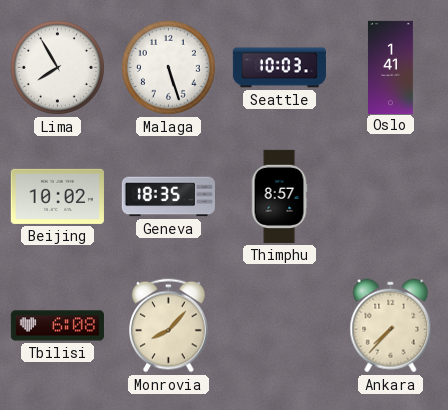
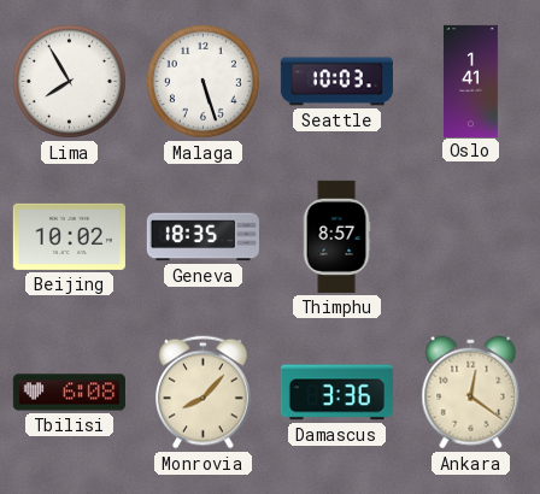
Damascus: none -> 3:36 (336, 393)
Ankara: 7:37 -> 12:21 (471, 393)
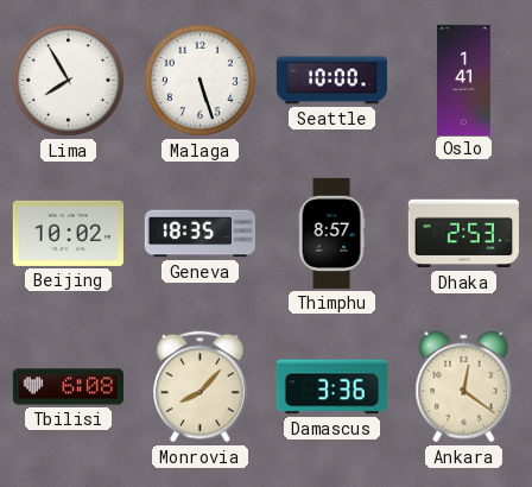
Seattle: 10:03 -> 10:00 (331, 81)
Dhaka: none -> 2:53 (463, 234)
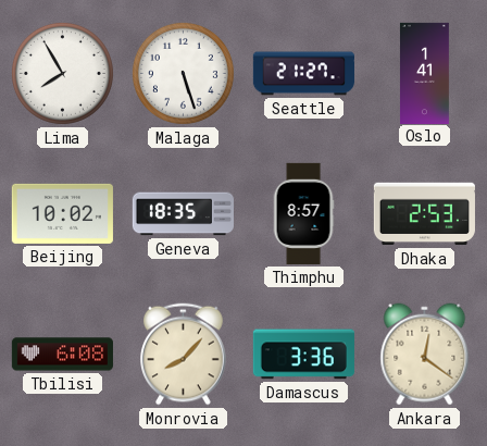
Seattle: 10:00 -> 21:27 (303, 74)
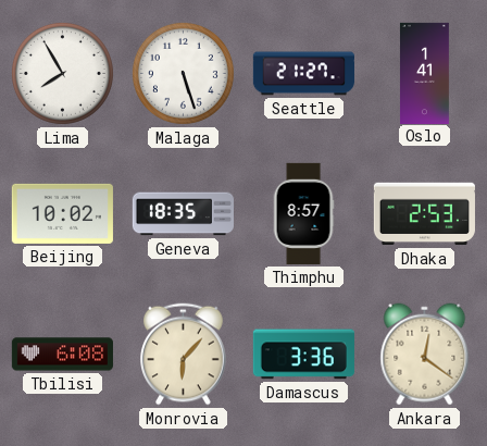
Monrovia: 8:07 -> 6:07 (184, 355)
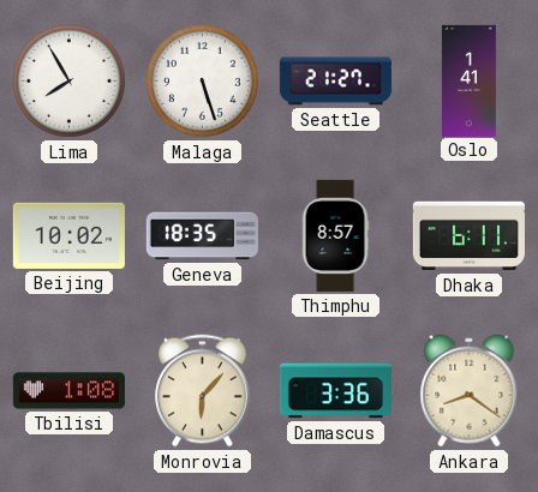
Dhaka: 2:53 -> 6:11 (468, 236)
Tbilisi: 6:08 -> 1:08 (68, 391)
Ankara: 12:21 -> 8:21 (470, 391)
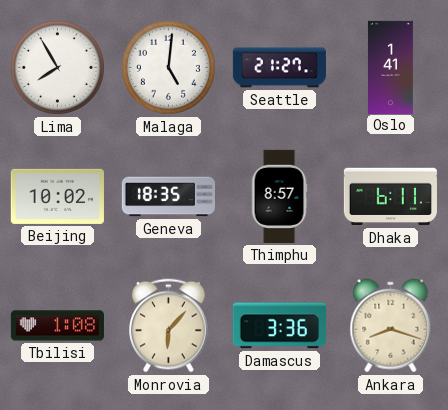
Malaga: 5:27 -> 5:01 (168, 67)
Ankara: 8:21 -> 8:18 (391, 326)
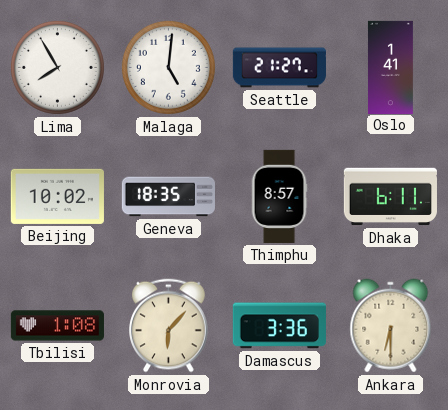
Ankara: 8:18 -> 6:30 (391, 326)
